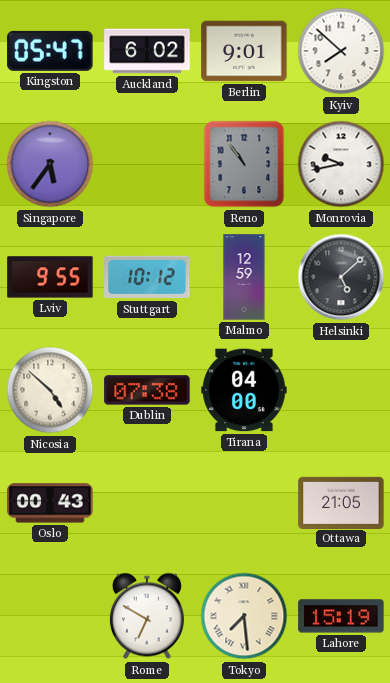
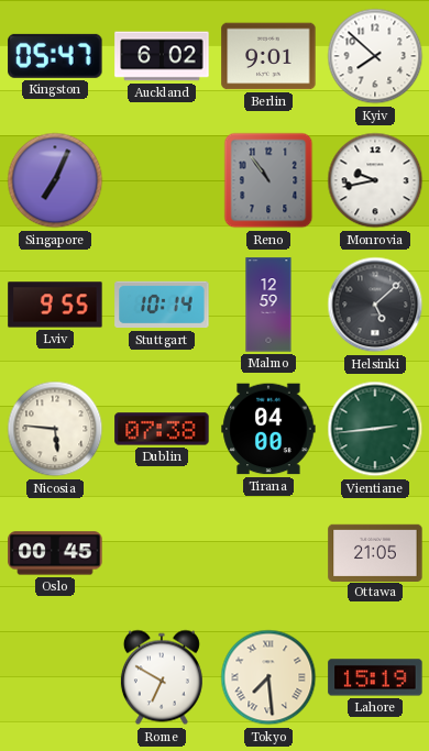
Singapore: 5:36 -> 7:04 (55, 180)
Stuttgart: 10:12 -> 10:14 (162, 305)
Nicosia: 4:52 -> 5:46 (55, 429)
Vientiane: none -> 2:44 (375, 429)
Oslo: 00:43 -> 00:45 (55, 553)
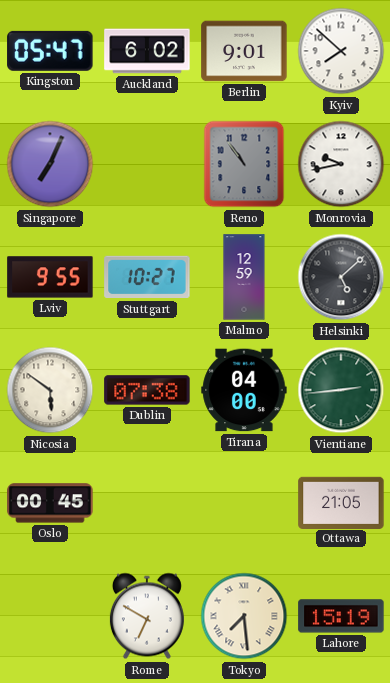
Stuttgart: 10:14 -> 10:27 (147, 277)
Nicosia: 5:46 -> 5:51 (50, 390)
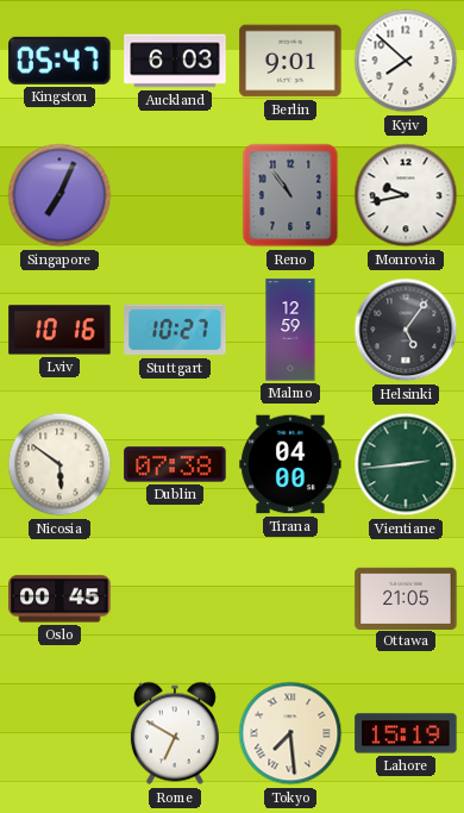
Auckland: 6:02 -> 6:03 (175, 61)
Lviv: 9:55 -> 10:16 (59, 330)
Helsinki: 5:08 -> 5:06 (406, 330)
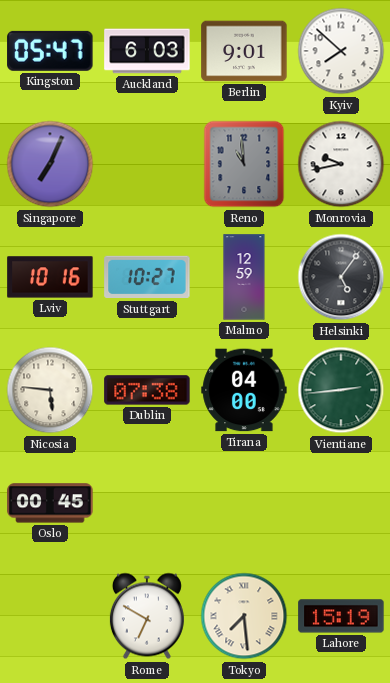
Reno: 10:54 -> 10:59 (244, 164)
Nicosia: 5:51 -> 5:46 (50, 390)
Ottawa: 21:05 -> none (406, 598)
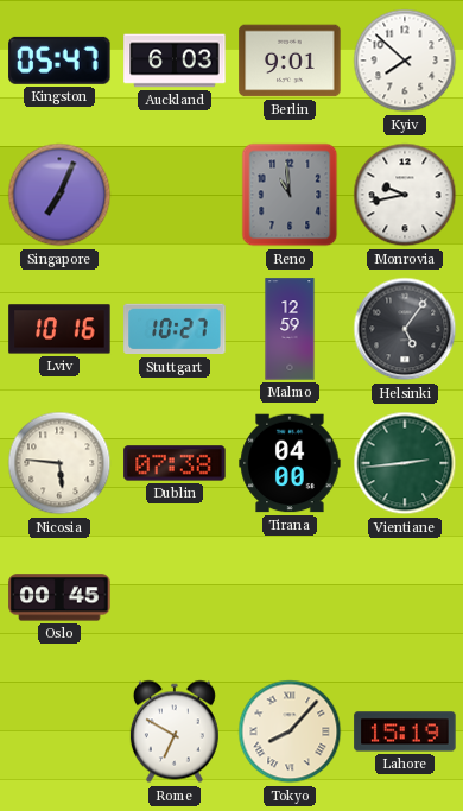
Tokyo: 7:29 -> 8:07 (290, 731)
